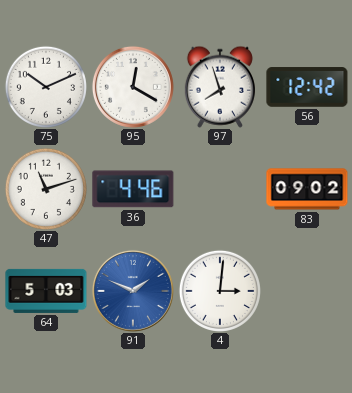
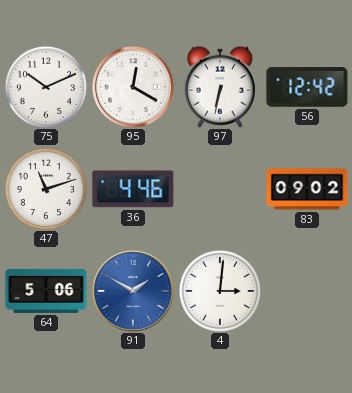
97: 7:57 -> 6:32 (220, 87)
64: 5:03 -> 5:06 (46, 291)
91: 1:49 -> 1:50 (133, 291)
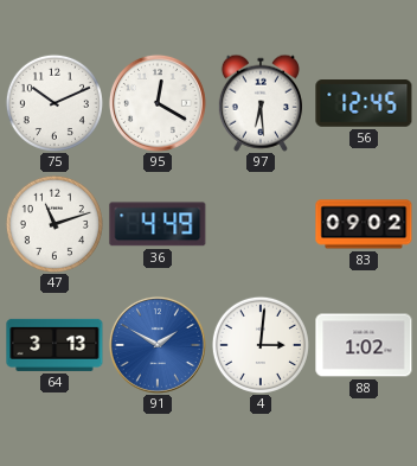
97: 6:32 -> 6:29 (261, 103)
56: 12:42 -> 12:45 (364, 103)
36: 4:46 -> 4:49 (158, 224)
64: 5:06 -> 3:13 (54, 345)
88: none -> 1:02 (364, 345)
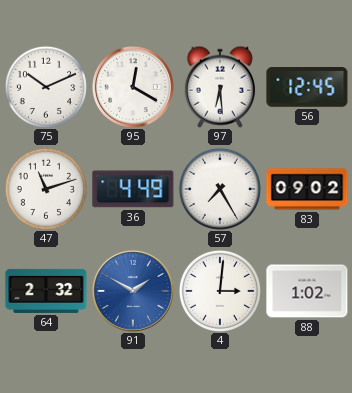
57: none -> 7:25 (220, 189)
64: 3:13 -> 2:32 (46, 291)
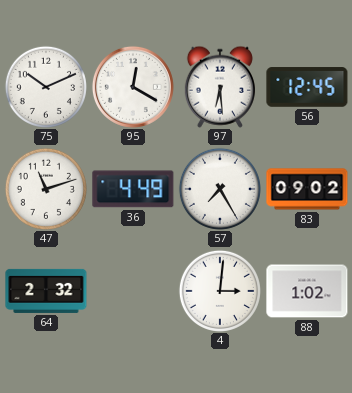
91: 1:50 -> none (133, 291)
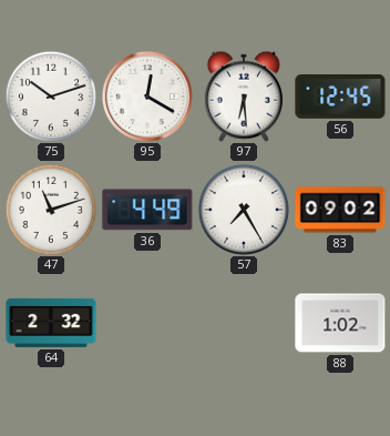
75: 10:11 -> 10:12 (51, 97)
4: 3:01 -> none (220, 291)
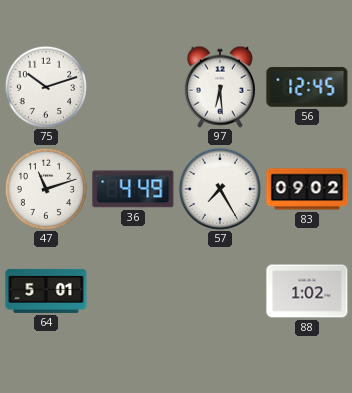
95: 12:20 -> none (147, 97)
64: 2:32 -> 5:01 (46, 291)
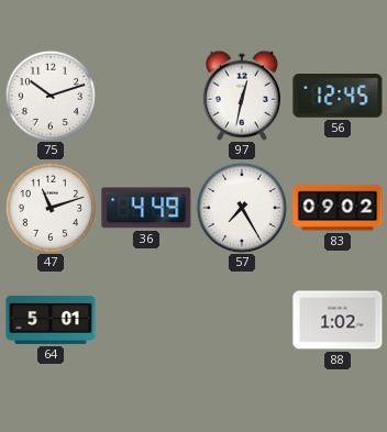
97: 6:29 -> 12:32 (242, 96)
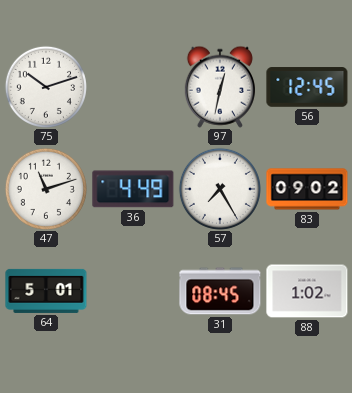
31: none -> 08:45 (220, 291)
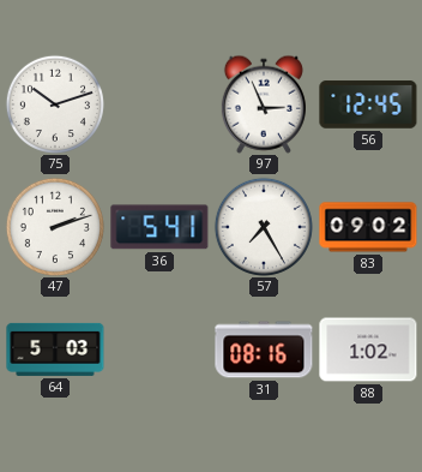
97: 12:32 -> 2:56 (264, 104)
47: 11:12 -> 2:12 (55, 227)
36: 4:49 -> 5:41 (159, 227)
64: 5:01 -> 5:03 (55, 349)
31: 08:45 -> 08:16 (264, 349)
